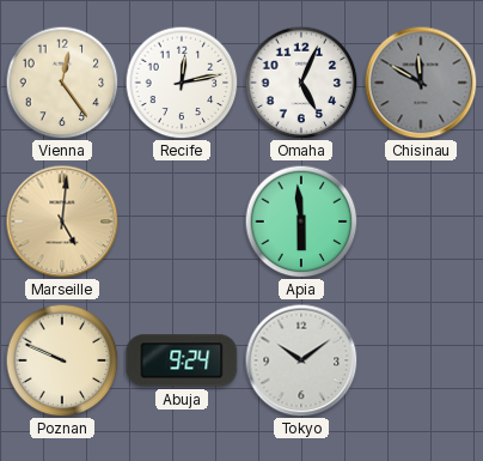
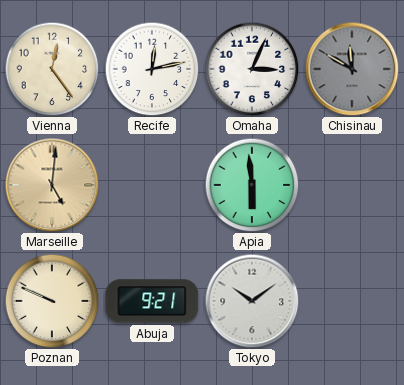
Omaha: 5:04 -> 3:04 (252, 69)
Abuja: 9:24 -> 9:21 (152, 301)
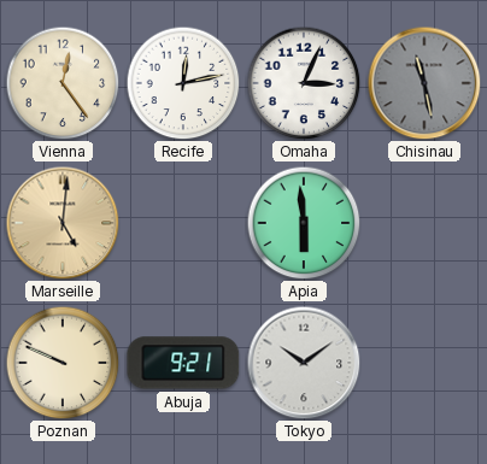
Chisinau: 11:50 -> 11:28 (424, 83)
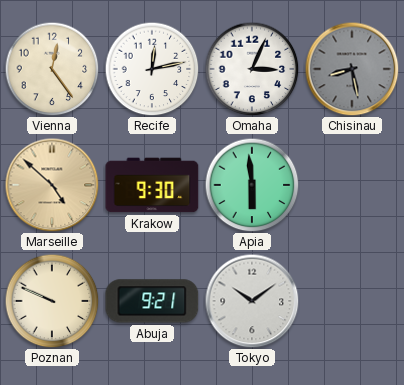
Chisinau: 11:28 -> 8:28 (352, 69)
Marseille: 5:01 -> 4:52 (52, 185)
Krakow: none -> 9:30 (152, 185)
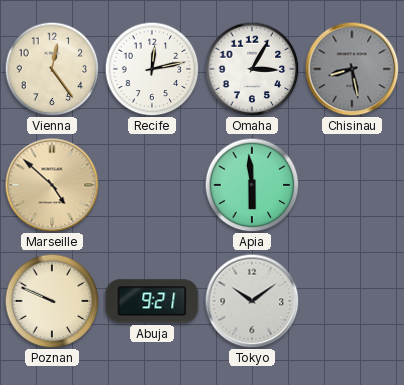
Omaha: 3:04 -> 3:05 (252, 69)
Krakow: 9:30 -> none (152, 185)
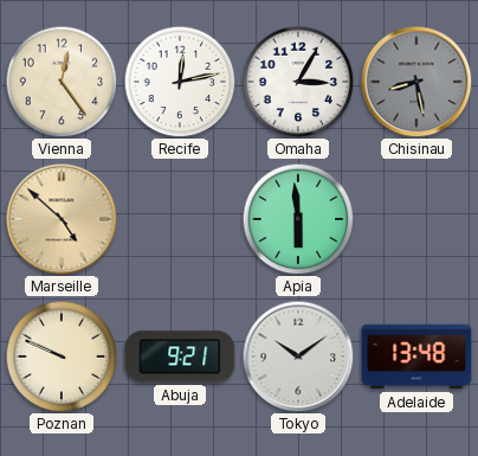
Adelaide: none -> 13:48 (416, 357)
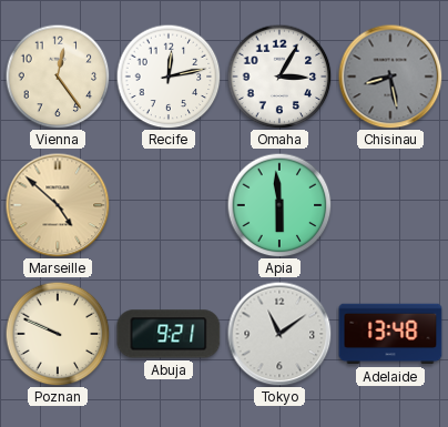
Tokyo: 10:09 -> 11:09 (279, 334)
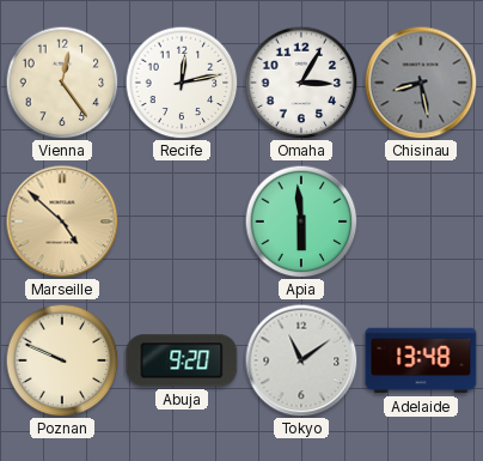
Abuja: 9:21 -> 9:20 (182, 360)
